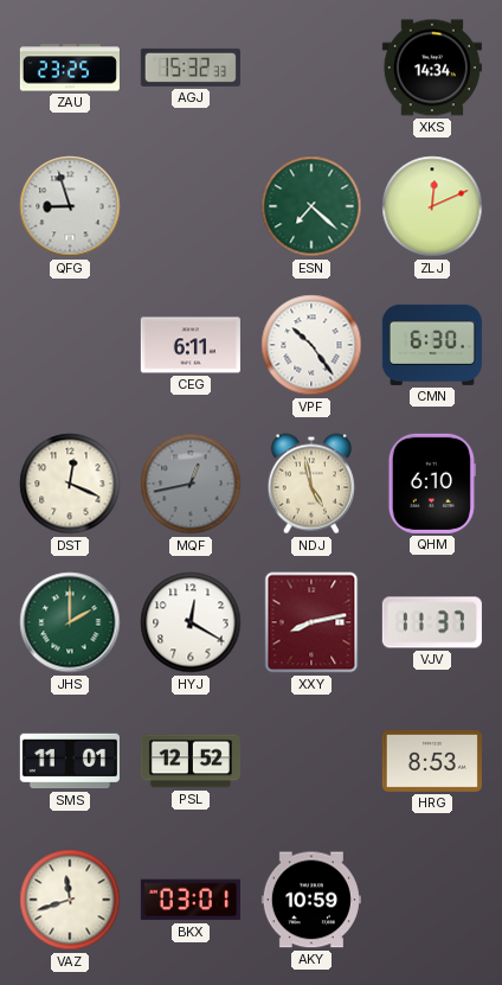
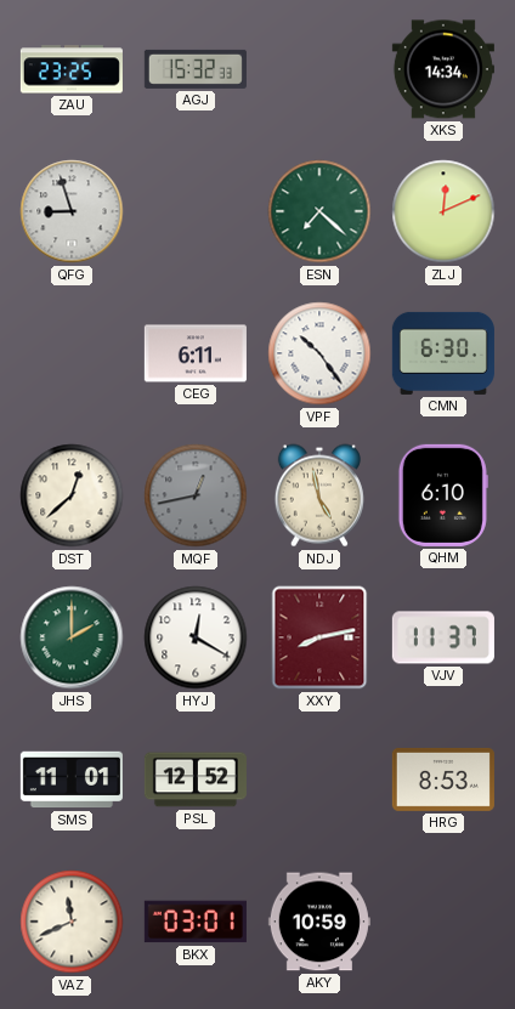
DST: 12:19 -> 12:38 (72, 495)
VAZ: 11:42 -> 11:41 (72, 922)
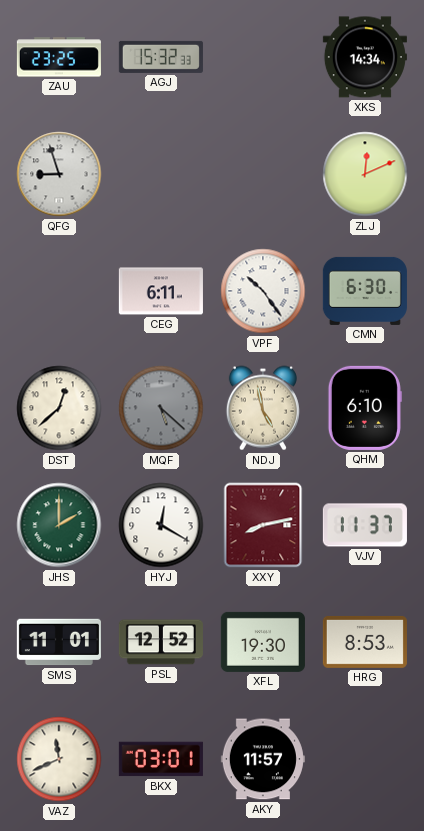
ESN: 7:22 -> none (319, 211)
MQF: 12:43 -> 5:22 (161, 408)
XFL: none -> 19:30 (263, 642)
AKY: 10:59 -> 11:57 (263, 759)
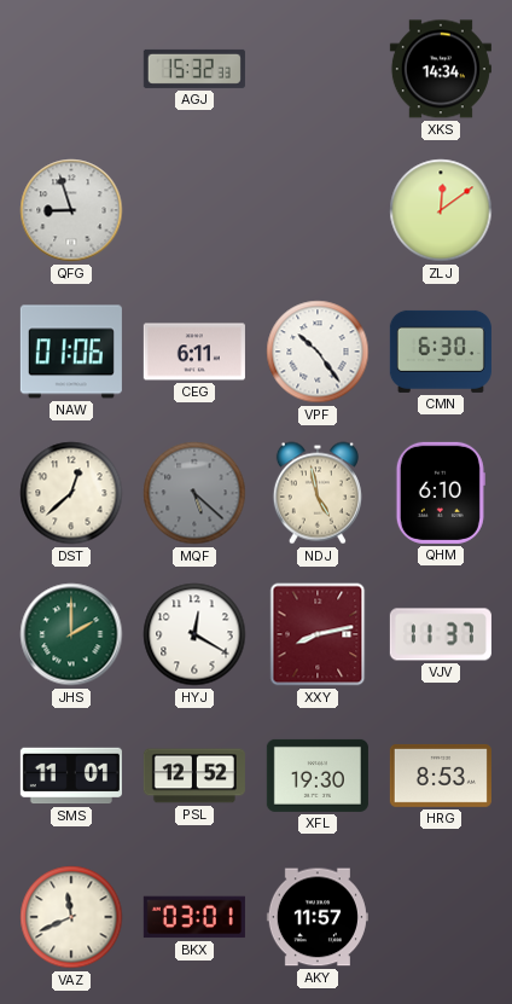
ZAU: 23:25 -> none (59, 57)
ZLJ: 12:11 -> 12:09 (441, 210)
NAW: none -> 01:06 (71, 352)
